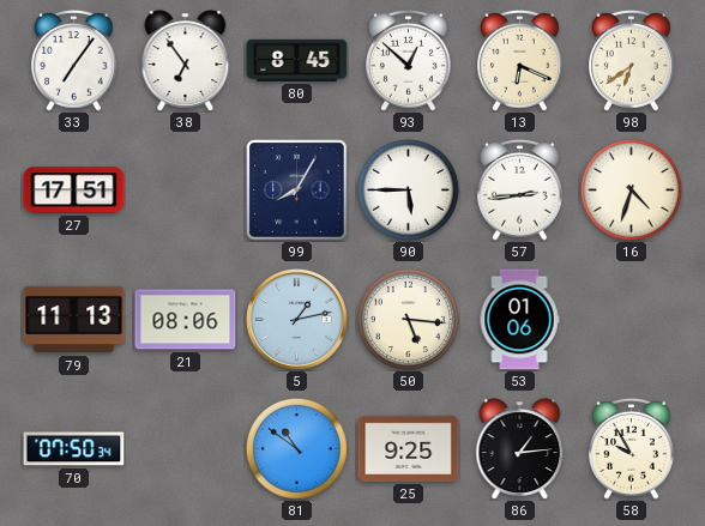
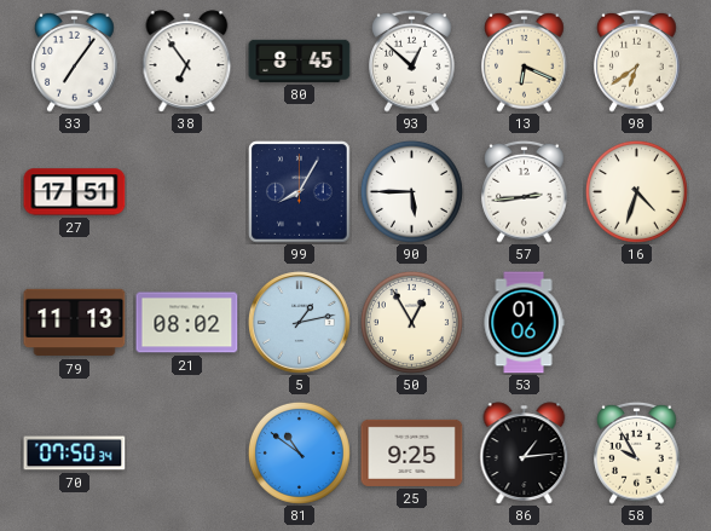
21: 08:06 -> 08:02 (187, 323)
50: 5:16 -> 12:55 (411, 322)
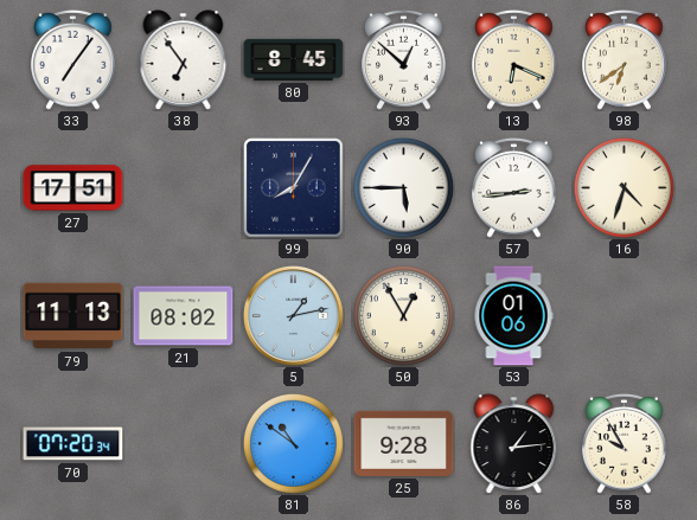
70: 07:50 -> 07:20 (73, 444)
25: 9:25 -> 9:28 (404, 443)
